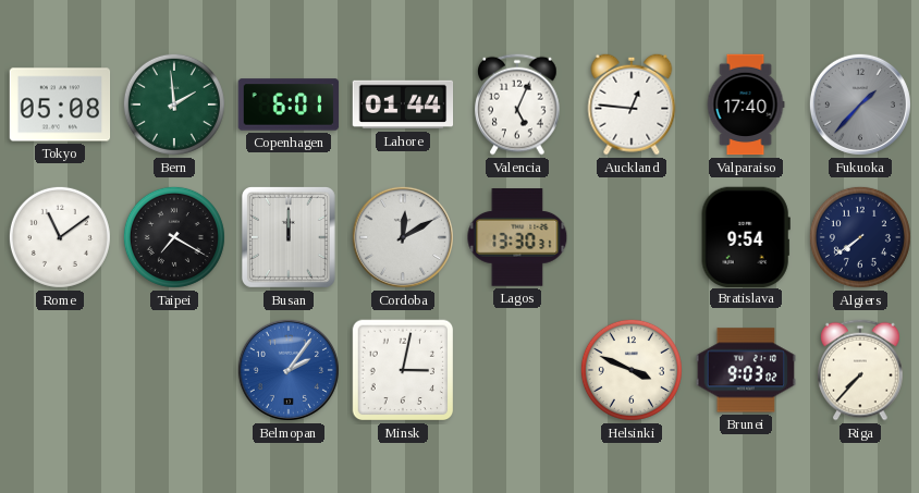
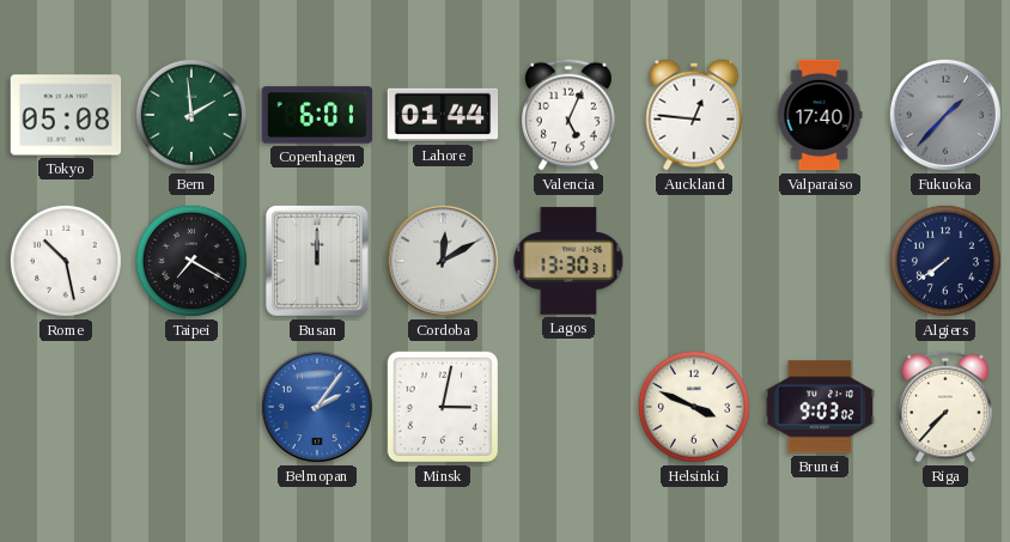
Rome: 11:09 -> 10:28 (66, 261)
Bratislava: 9:54 -> none (746, 236)
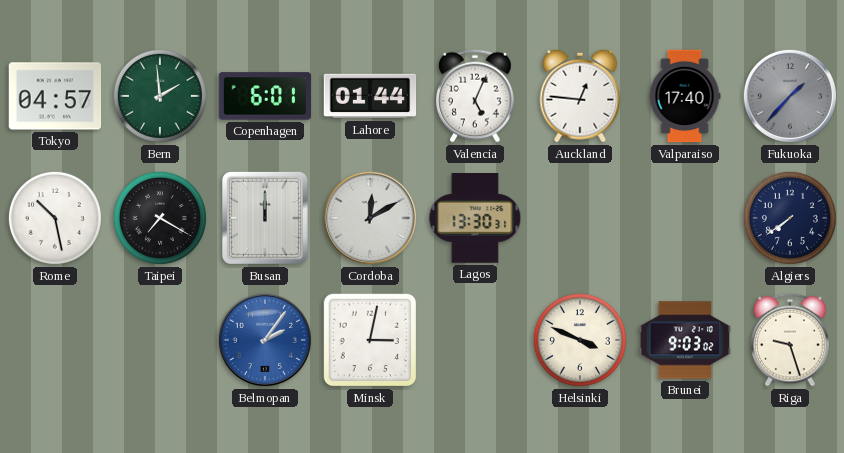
Tokyo: 05:08 -> 04:57 (55, 96)
Riga: 7:37 -> 9:27 (790, 340)
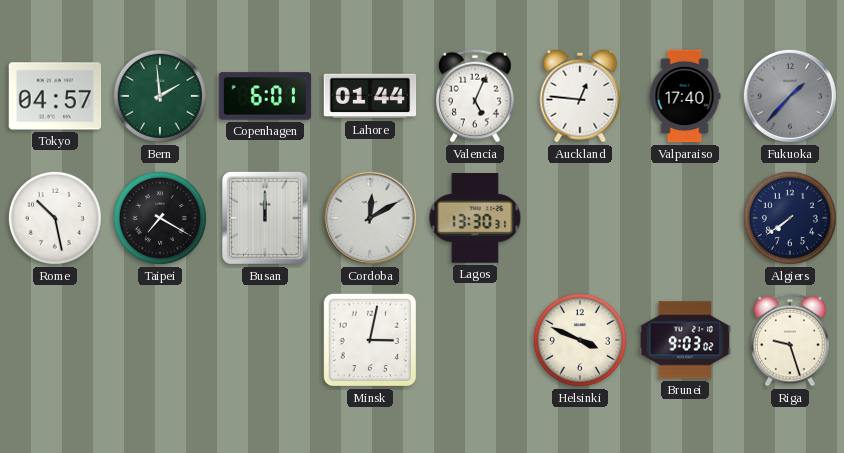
Belmopan: 2:06 -> none (265, 340)
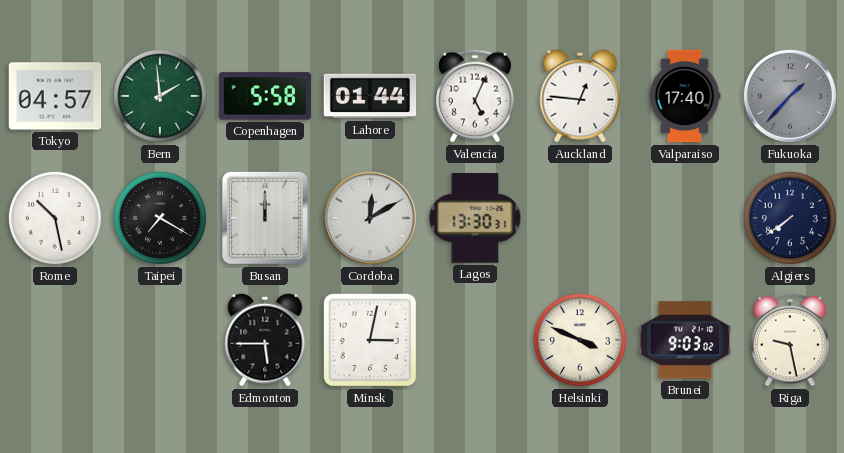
Copenhagen: 6:01 -> 5:58 (265, 96)
Edmonton: none -> 5:45 (265, 340)
Riga: 9:27 -> 9:28 (790, 340)
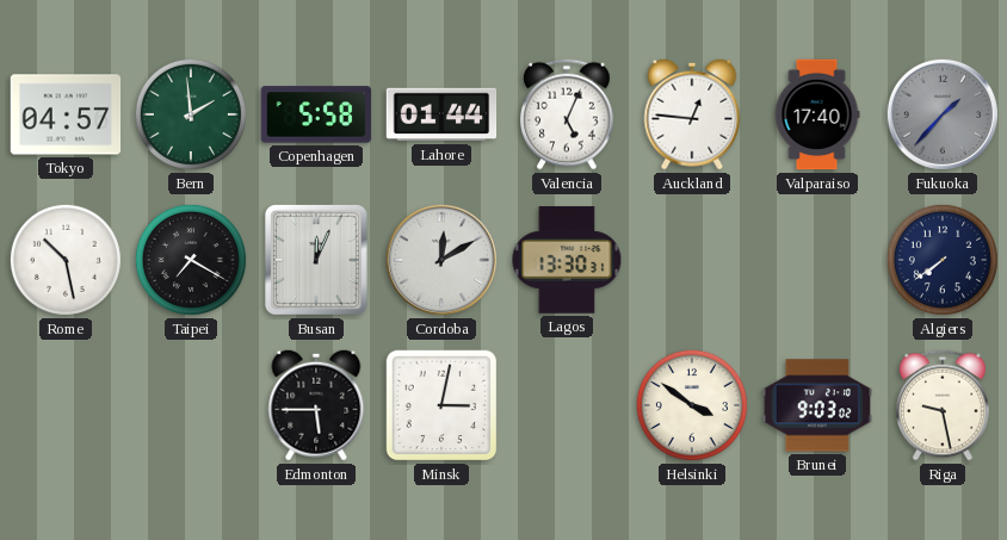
Busan: 12:00 -> 12:04 (316, 260)
Helsinki: 3:49 -> 3:51 (692, 405)
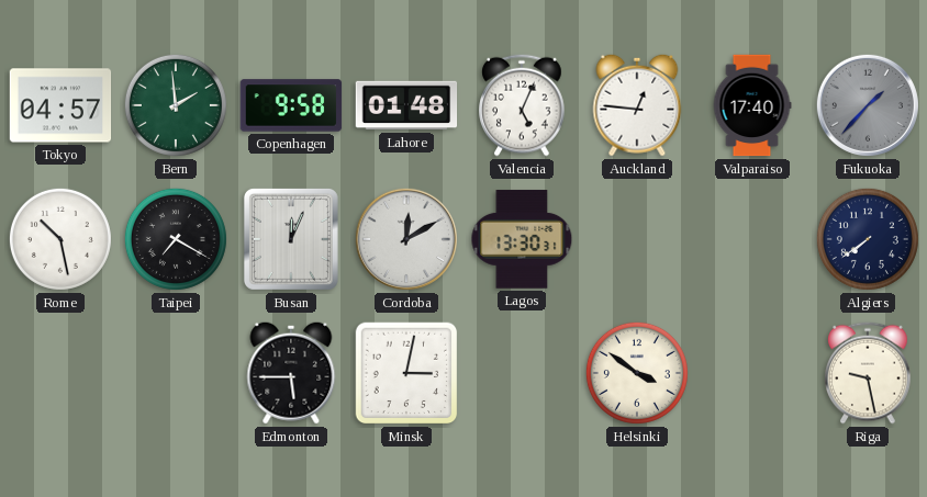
Copenhagen: 5:58 -> 9:58 (291, 105)
Lahore: 01:44 -> 01:48 (406, 105)
Brunei: 9:03 -> none (817, 405)
